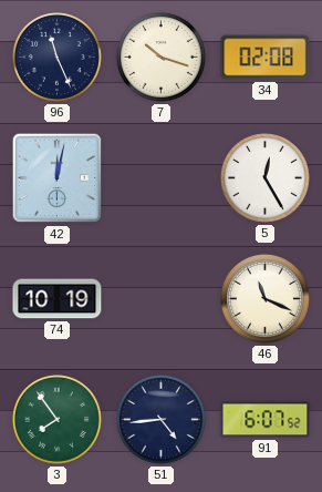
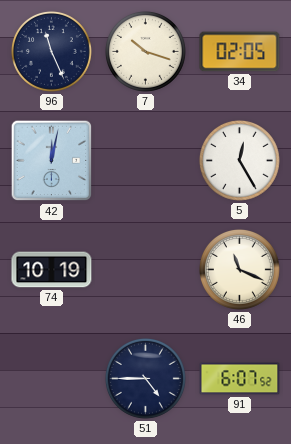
34: 02:08 -> 02:05 (240, 52)
3: 7:54 -> none (56, 419)
51: 4:44 -> 4:45 (145, 378)
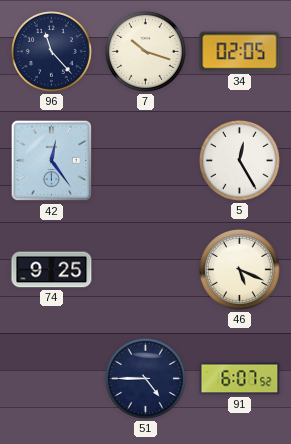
96: 11:26 -> 11:23 (51, 51)
42: 12:02 -> 12:24 (52, 161)
74: 10:19 -> 9:25 (52, 270)
46: 11:19 -> 5:19 (239, 269)
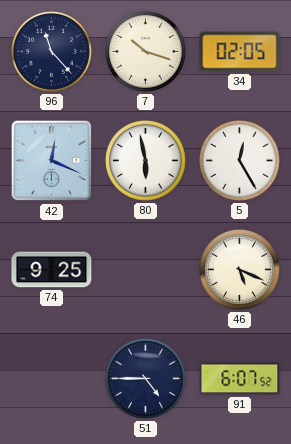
42: 12:24 -> 12:19 (52, 161)
80: none -> 5:58 (145, 160)
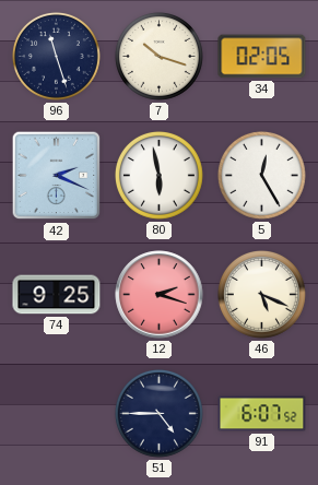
96: 11:23 -> 11:27 (56, 56)
42: 12:19 -> 2:19 (57, 176)
12: none -> 2:18 (160, 295)
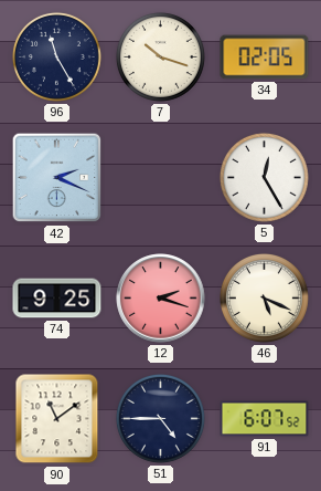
96: 11:27 -> 11:25 (56, 56)
80: 5:58 -> none (158, 175)
90: none -> 11:09 (57, 419)
